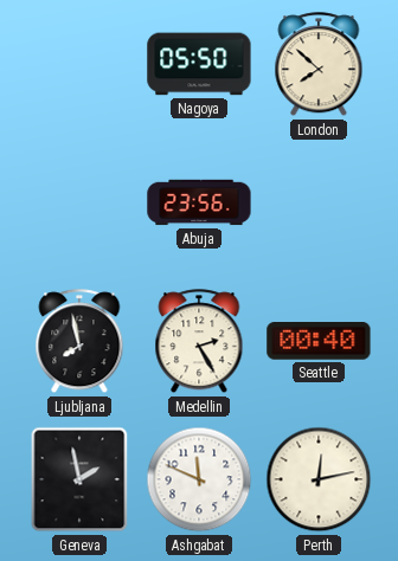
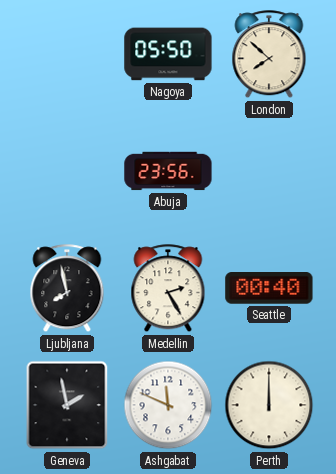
Perth: 12:13 -> 12:00 (269, 405)
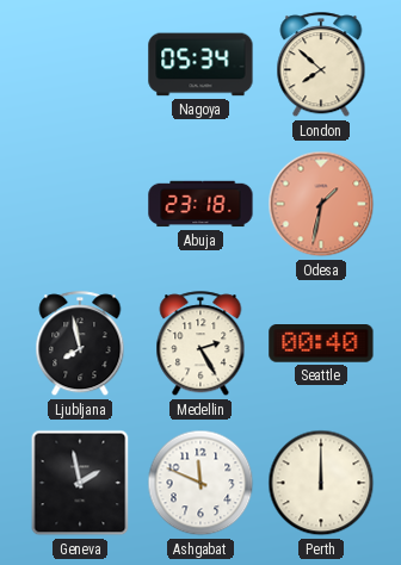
Nagoya: 05:50 -> 05:34 (200, 64)
Abuja: 23:56 -> 23:18 (200, 204)
Odesa: none -> 1:32 (321, 204)
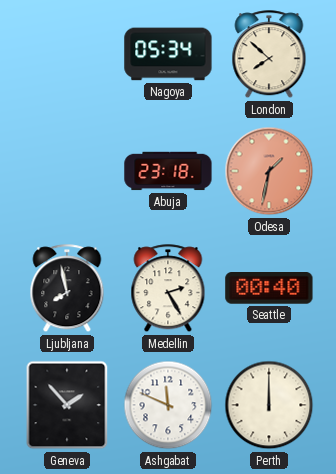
Geneva: 1:58 -> 1:53 (67, 405)
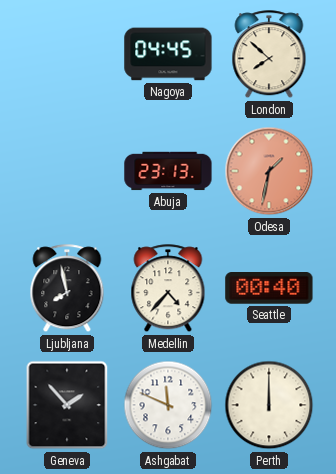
Nagoya: 05:34 -> 04:45 (168, 54)
Abuja: 23:18 -> 23:13 (168, 171)
Medellin: 2:25 -> 4:37 (168, 289)
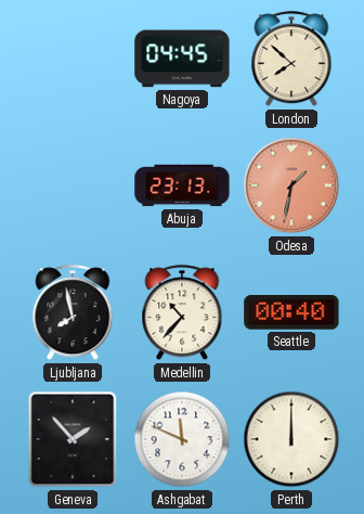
Medellin: 4:37 -> 10:37 (182, 313)
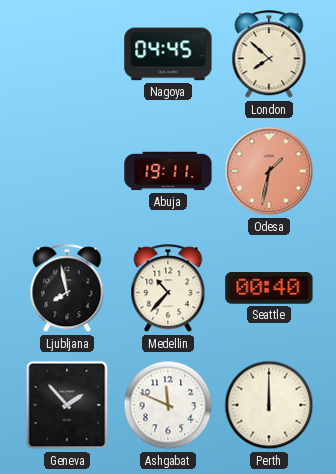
Abuja: 23:13 -> 19:11 (168, 171)
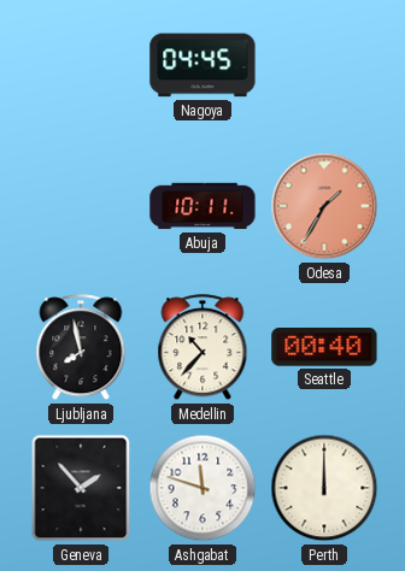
London: 7:52 -> none (269, 55)
Abuja: 19:11 -> 10:11 (202, 206)
Odesa: 1:32 -> 1:35 (324, 206)
Ashgabat: 11:49 -> 11:48 (202, 488)
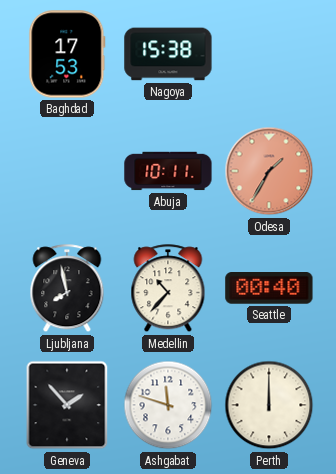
Baghdad: none -> 17:53 (67, 54)
Nagoya: 04:45 -> 15:38 (168, 54)
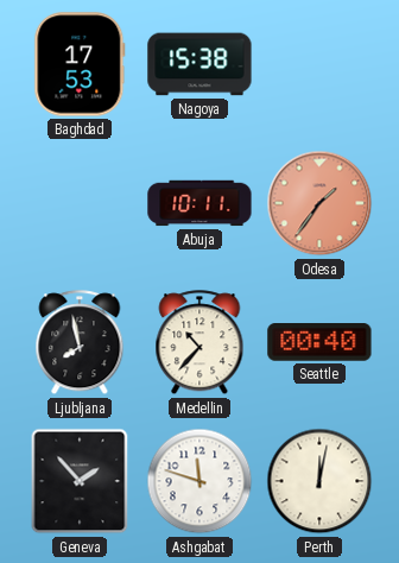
Odesa: 1:35 -> 1:36 (319, 203)
Perth: 12:00 -> 12:02 (319, 481)
